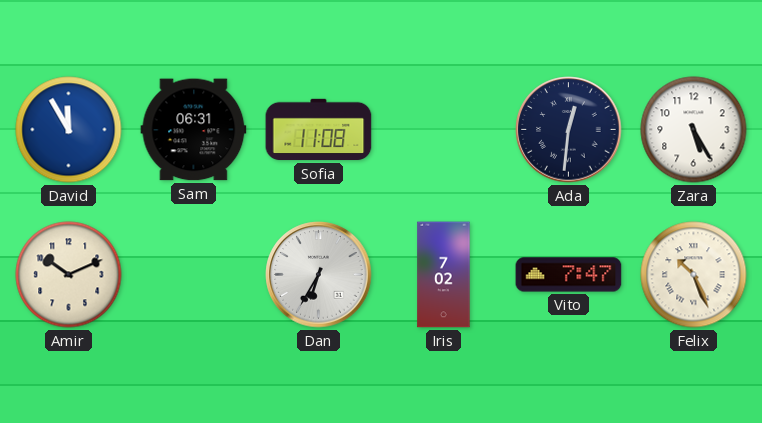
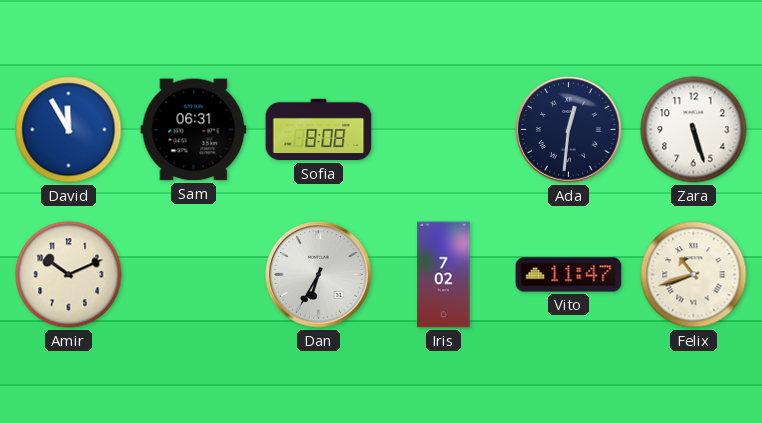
Sofia: 11:08 -> 8:08 (319, 130)
Zara: 5:25 -> 5:27 (694, 130)
Vito: 7:47 -> 11:47 (569, 275)
Felix: 10:26 -> 10:42 (694, 275)
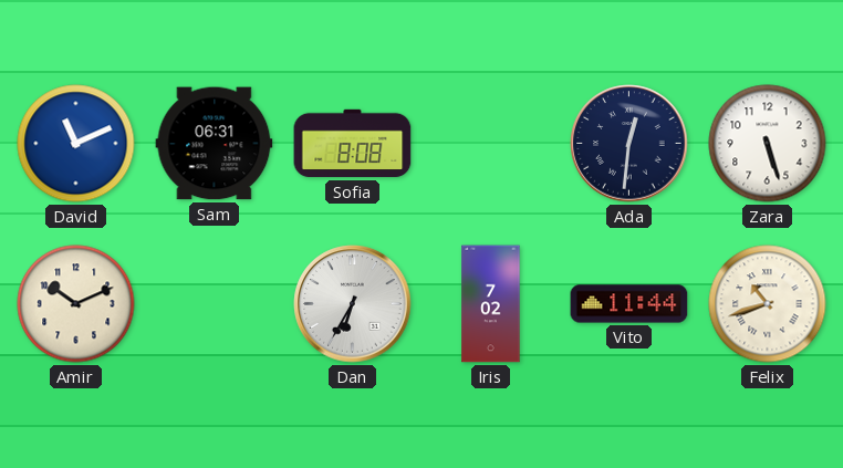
David: 11:55 -> 11:11 (76, 144)
Vito: 11:47 -> 11:44 (629, 304)
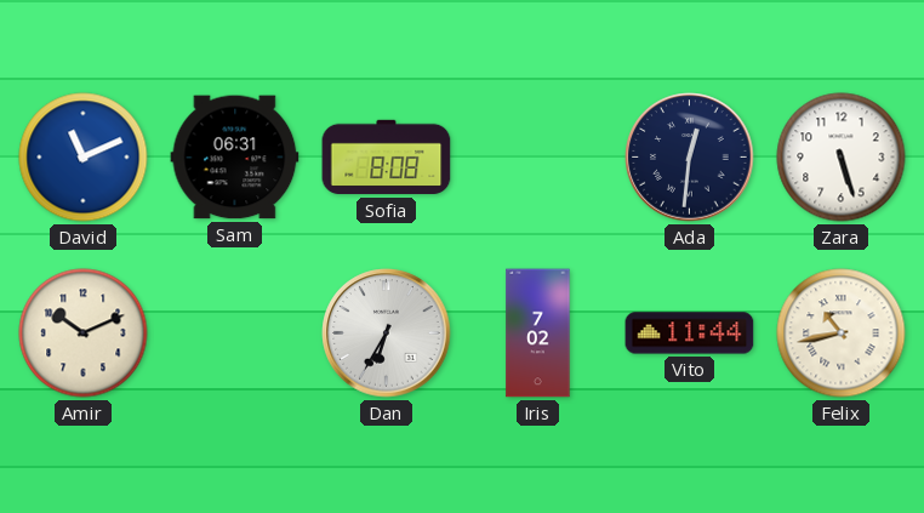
Felix: 10:42 -> 10:43 (842, 334)
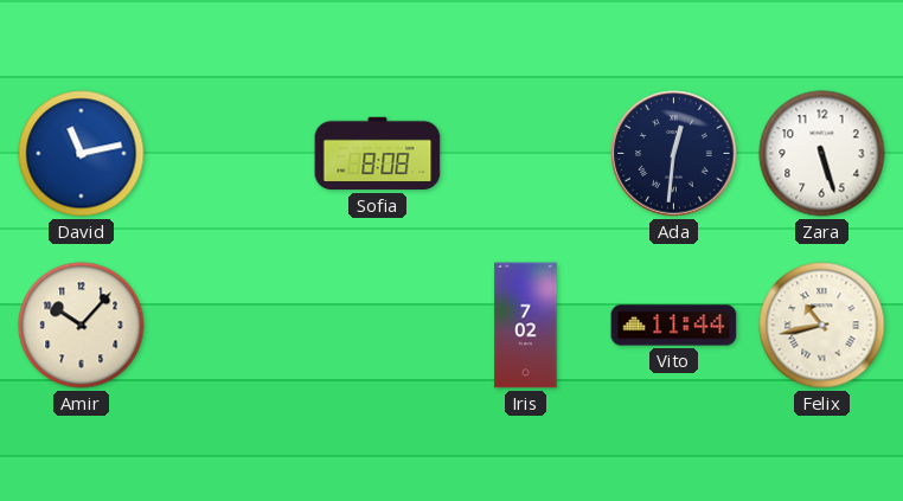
David: 11:11 -> 11:13 (82, 154)
Sam: 06:31 -> none (235, 158)
Amir: 10:11 -> 10:07 (82, 326)
Dan: 6:35 -> none (387, 334)
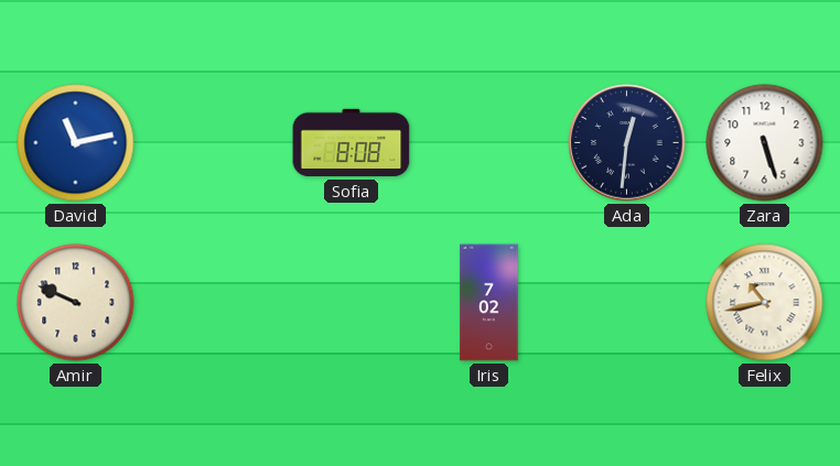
Amir: 10:07 -> 9:49 (76, 303)
Vito: 11:44 -> none (674, 326)
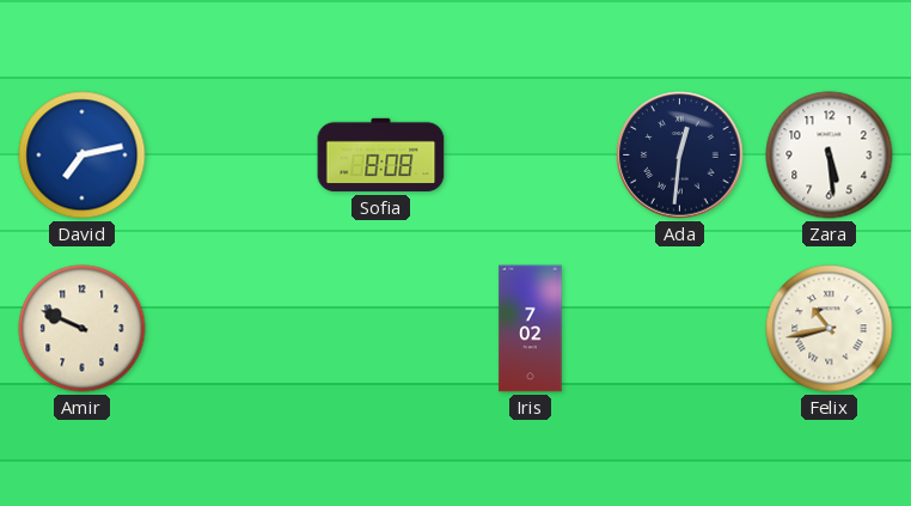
David: 11:13 -> 7:13 (82, 156)
Zara: 5:27 -> 5:29 (830, 156)
